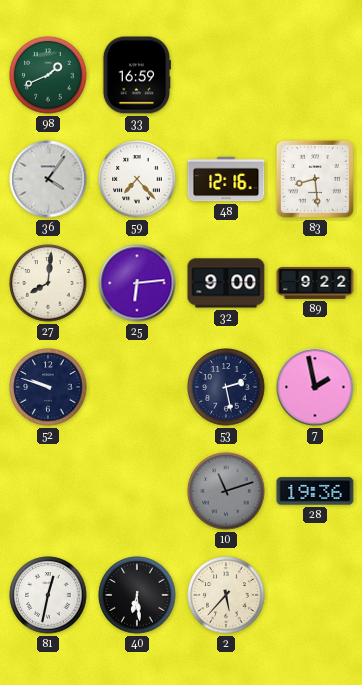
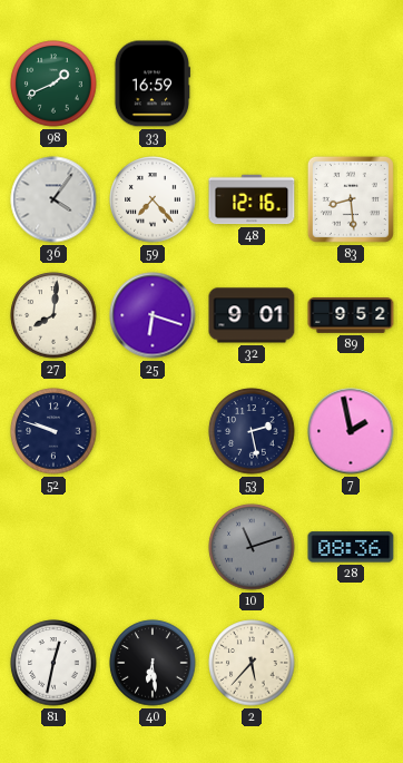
25: 6:14 -> 6:18 (153, 315)
32: 9:00 -> 9:01 (252, 315)
89: 9:22 -> 9:52 (351, 316)
28: 19:36 -> 08:36 (351, 547)
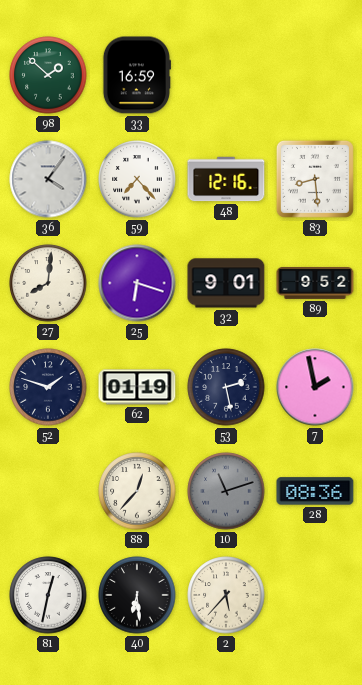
98: 1:41 -> 1:52 (48, 75)
52: 9:48 -> 1:48 (48, 387)
62: none -> 01:19 (137, 387)
88: none -> 12:37 (137, 491)
